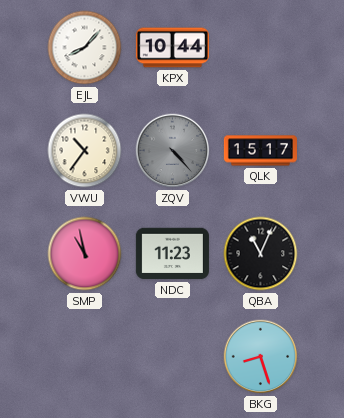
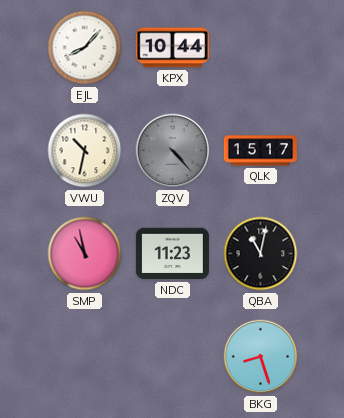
VWU: 10:36 -> 10:32 (85, 151)
QBA: 11:04 -> 11:02 (261, 254)
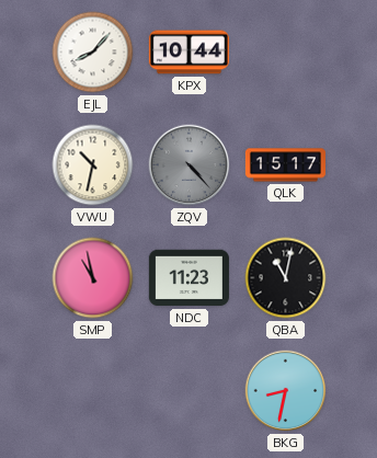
BKG: 8:27 -> 8:32 (286, 391)
